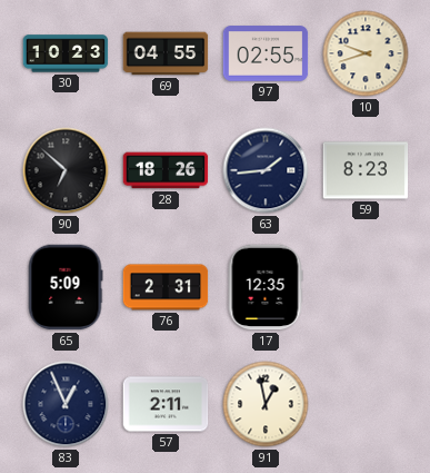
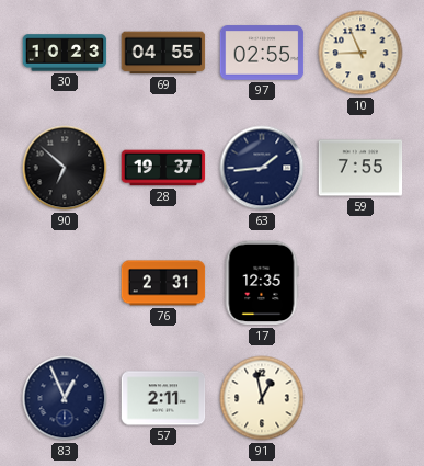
10: 9:42 -> 8:56 (360, 53)
28: 18:26 -> 19:37 (163, 168)
59: 8:23 -> 7:55 (360, 168)
65: 5:09 -> none (66, 287)
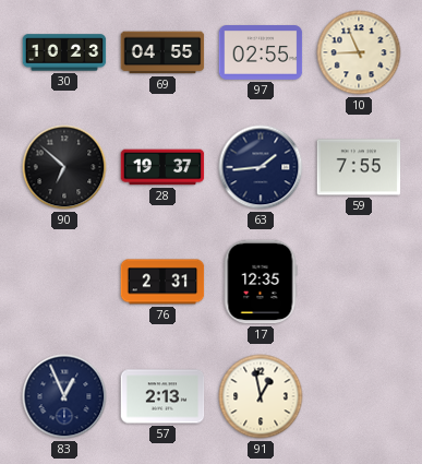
57: 2:11 -> 2:13 (162, 396)
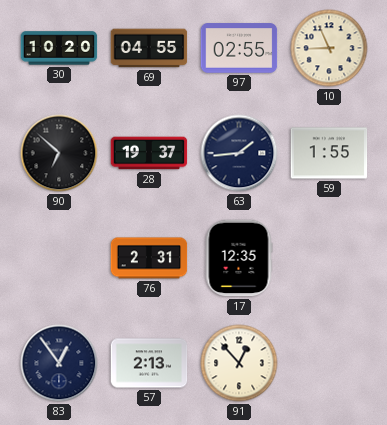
30: 10:23 -> 10:20 (59, 48)
59: 7:55 -> 1:55 (329, 153)
83: 12:56 -> 12:54 (59, 363)
91: 12:58 -> 12:53 (239, 363)
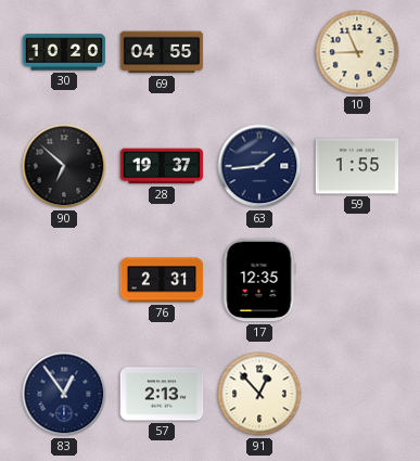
97: 02:55 -> none (239, 48)
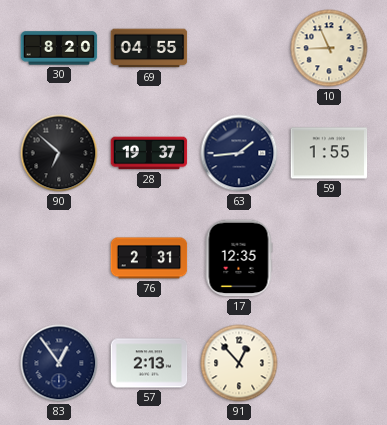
30: 10:20 -> 8:20 (59, 48)
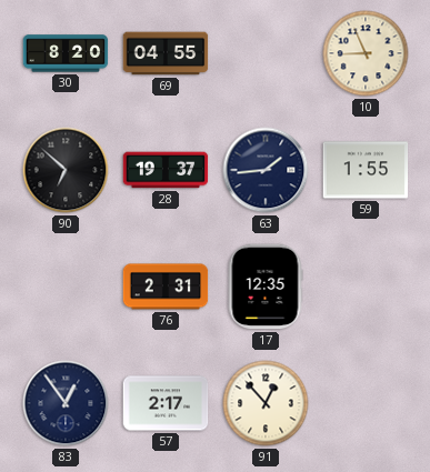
57: 2:13 -> 2:17 (166, 403)
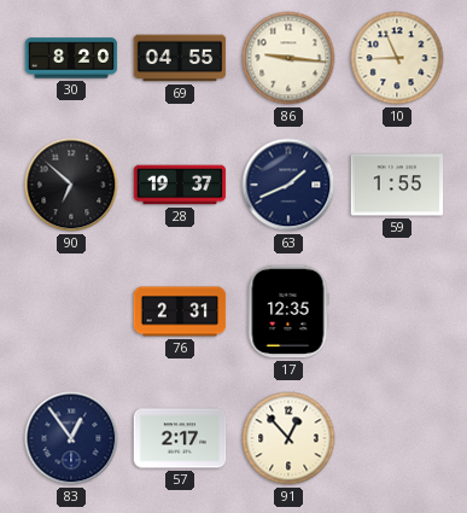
86: none -> 9:16 (288, 58)
63: 1:44 -> 1:41 (288, 185)
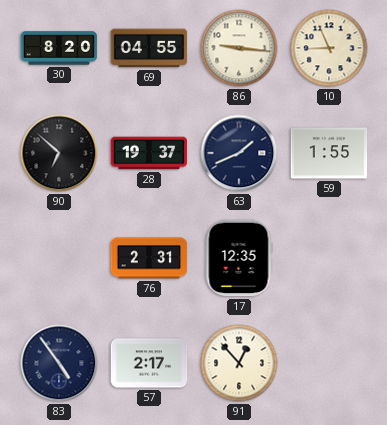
83: 12:54 -> 4:54 (59, 363)
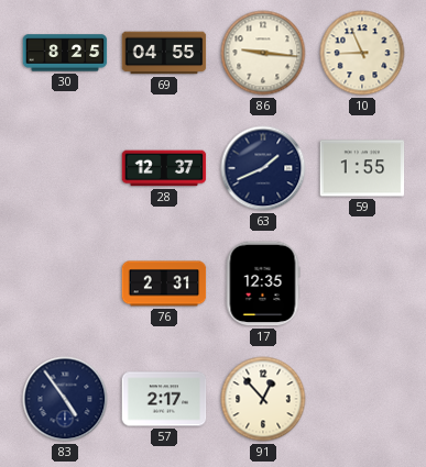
30: 8:20 -> 8:25 (65, 53)
90: 6:52 -> none (59, 153)
28: 19:37 -> 12:37 (164, 168)
